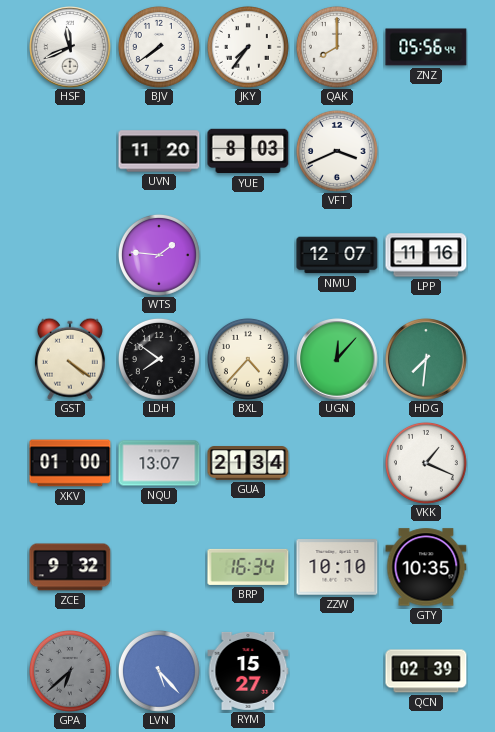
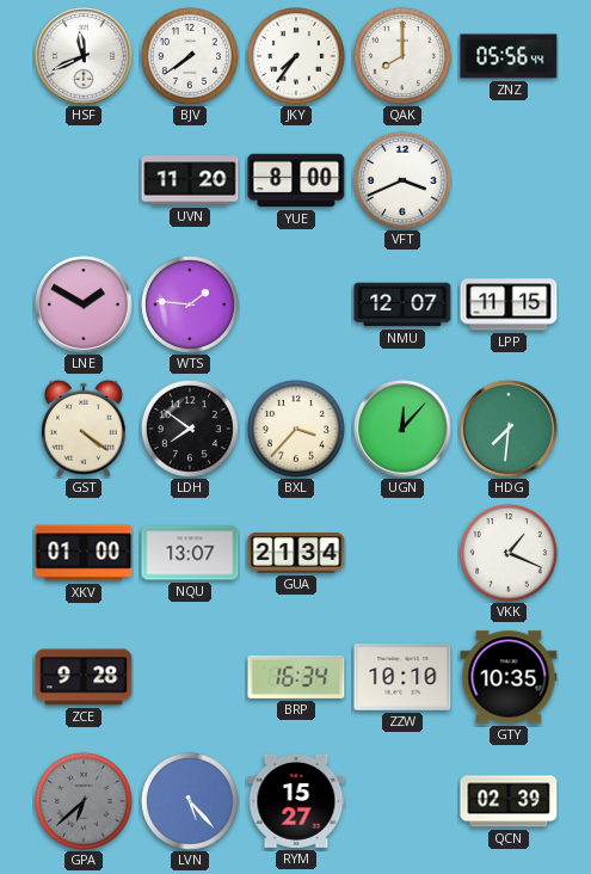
YUE: 8:03 -> 8:00 (296, 180)
LNE: none -> 1:50 (84, 304)
LPP: 11:16 -> 11:15 (509, 304)
BXL: 4:37 -> 3:37 (296, 429)
ZCE: 9:32 -> 9:28 (84, 677)
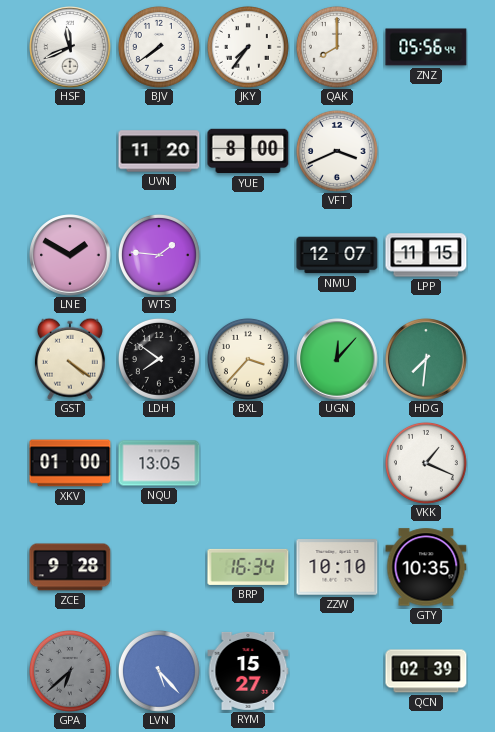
NQU: 13:07 -> 13:05 (159, 463)
GUA: 21:34 -> none (296, 553)
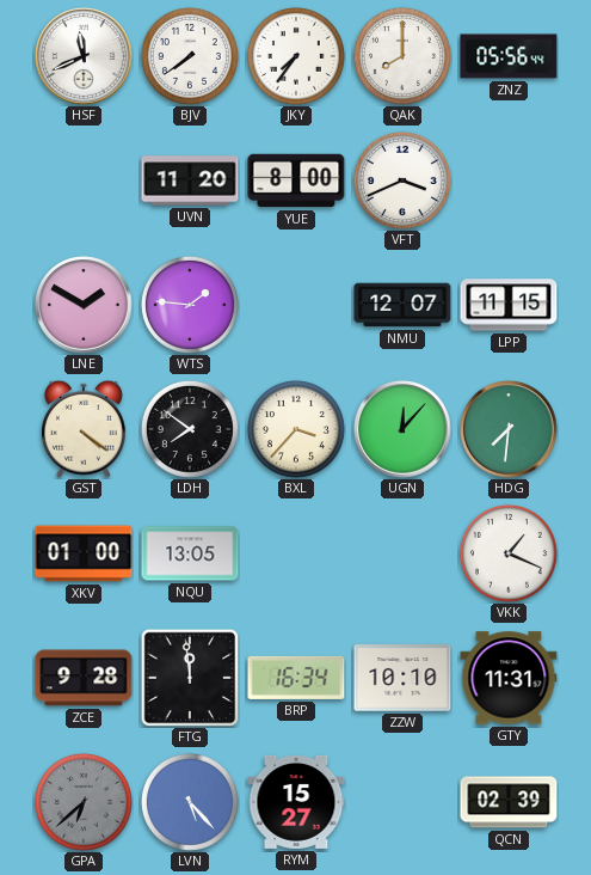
FTG: none -> 11:59 (190, 678)
GTY: 10:35 -> 11:31 (509, 678)
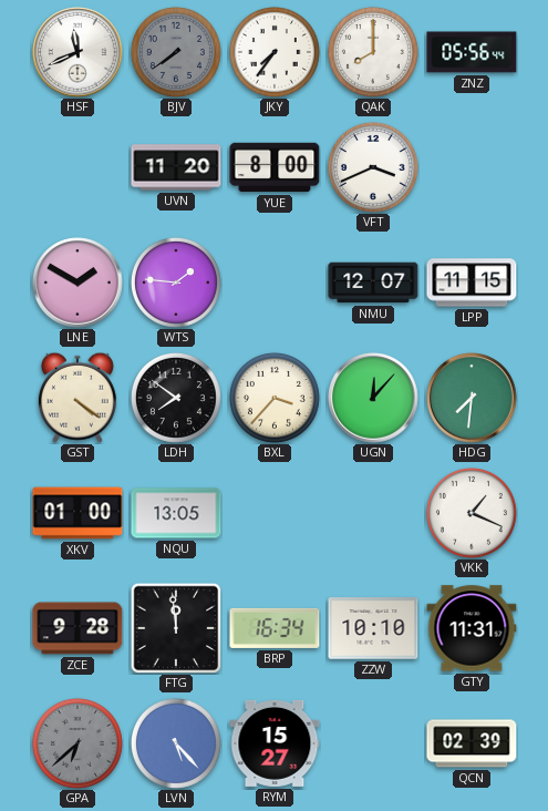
BJV dial: white -> grey (176, 52)
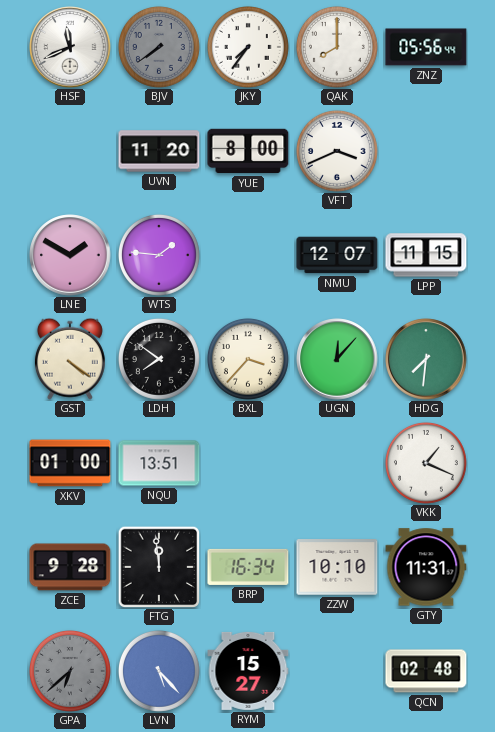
NQU: 13:05 -> 13:51 (159, 463)
QCN: 02:39 -> 02:48 (426, 671)
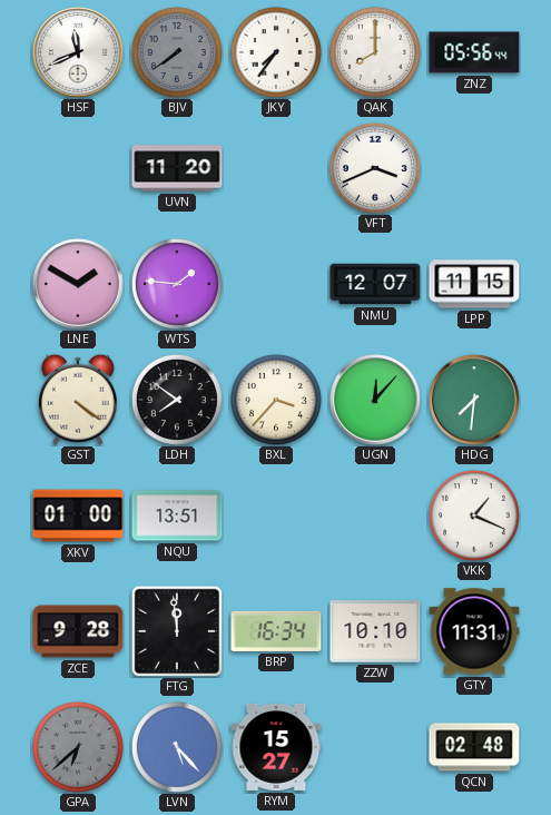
YUE: 8:00 -> none (248, 151)
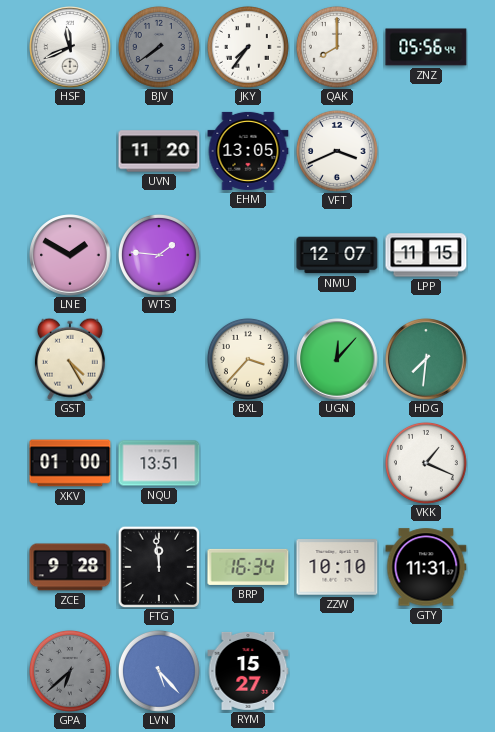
EHM: none -> 13:05 (248, 151)
GST: 4:21 -> 4:25 (70, 359)
LDH: 7:51 -> none (177, 400)
QCN: 02:48 -> none (474, 747)
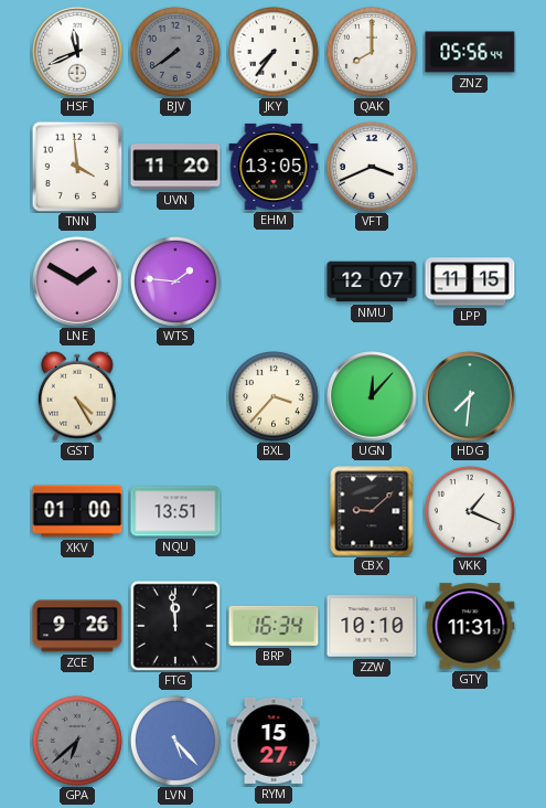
TNN: none -> 3:59 (77, 167)
CBX: none -> 9:08 (372, 511)
ZCE: 9:28 -> 9:26 (77, 626)
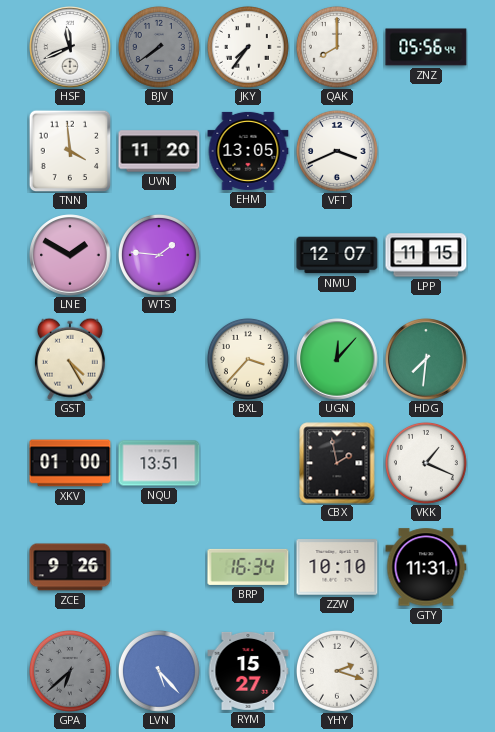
CBX: 9:08 -> 1:58 (337, 463)
FTG: 11:59 -> none (175, 626)
YHY: none -> 2:18 (337, 671)
